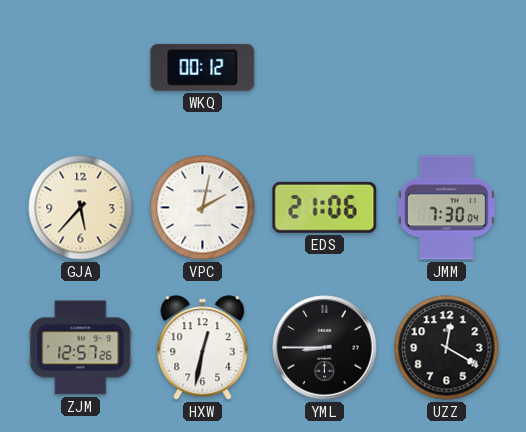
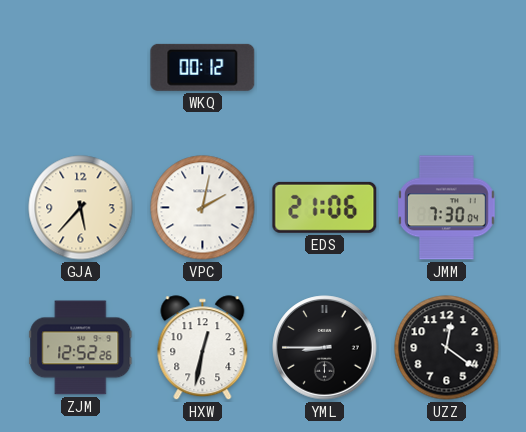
ZJM: 12:57 -> 12:52 (81, 348)
UZZ: 12:20 -> 12:21 (447, 348)
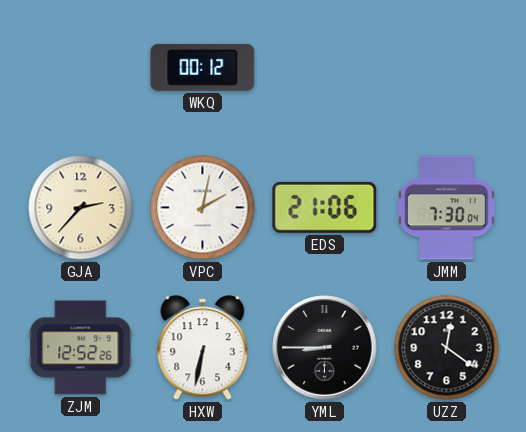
GJA: 5:37 -> 2:37 (81, 208)
HXW: 12:32 -> 6:32 (203, 348)
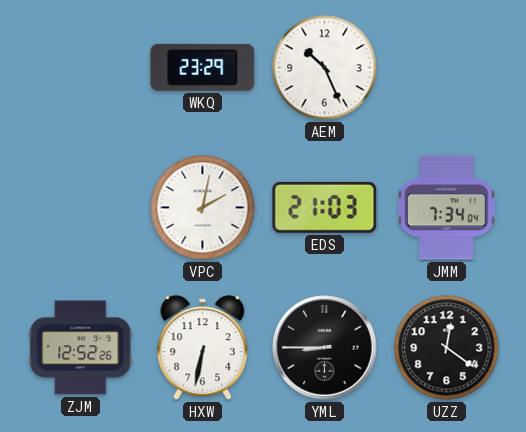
WKQ: 00:12 -> 23:29 (203, 67)
AEM: none -> 10:26 (325, 68)
GJA: 2:37 -> none (81, 208)
EDS: 21:06 -> 21:03 (325, 207)
JMM: 7:30 -> 7:34 (447, 208)
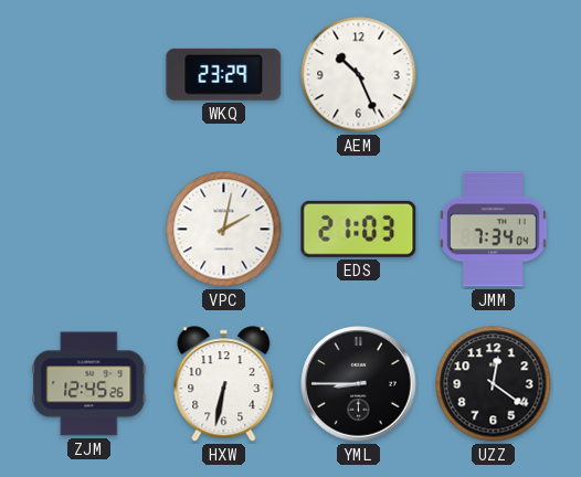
ZJM: 12:52 -> 12:45 (89, 384)
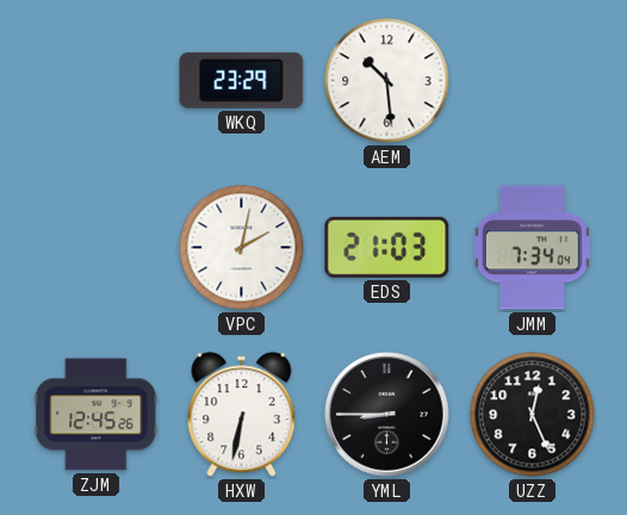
AEM: 10:26 -> 10:29 (387, 81)
UZZ: 12:21 -> 12:26 (533, 415)
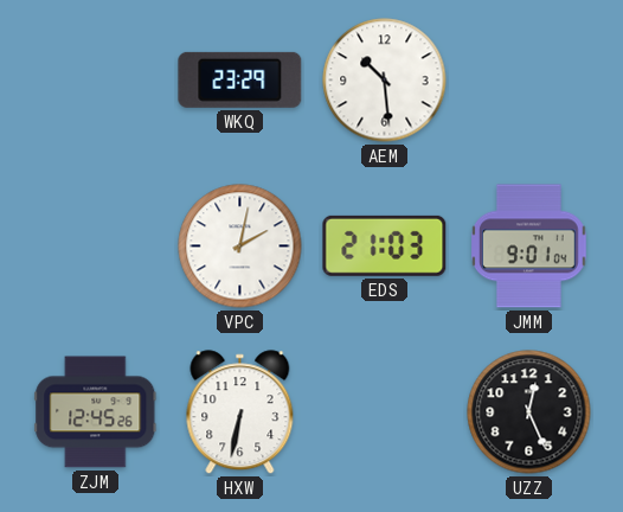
JMM: 7:34 -> 9:01 (529, 247)
YML: 8:45 -> none (387, 415)
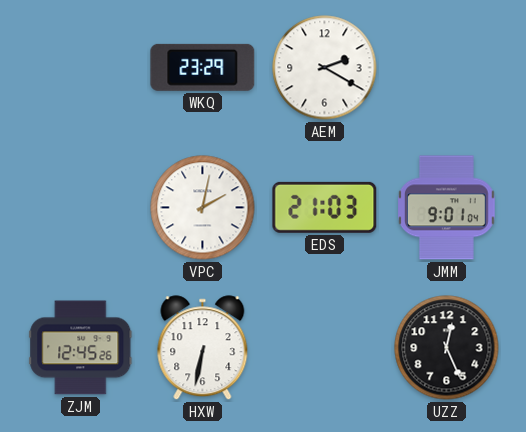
AEM: 10:29 -> 2:20 (325, 68)
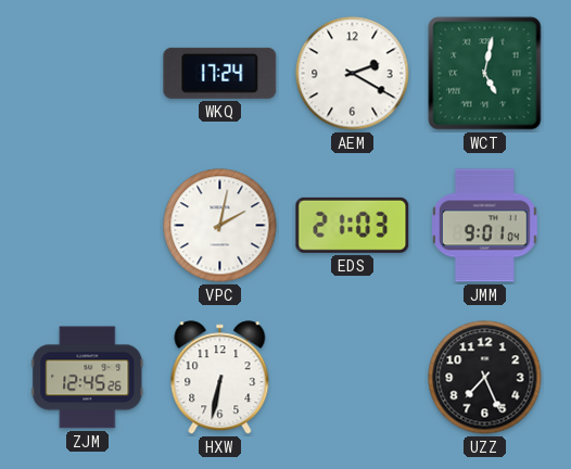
WKQ: 23:29 -> 17:24 (220, 73)
WCT: none -> 5:02 (485, 74)
UZZ: 12:26 -> 7:26 (485, 378)
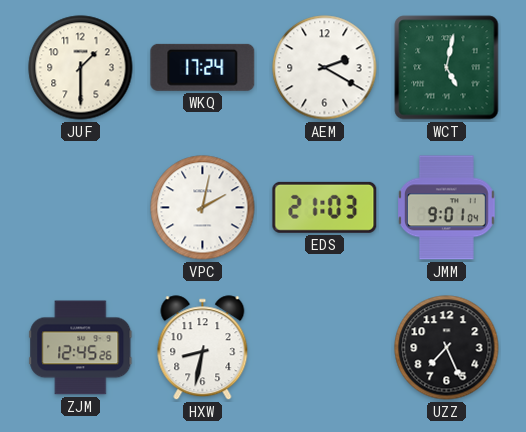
JUF: none -> 1:30 (81, 68)
HXW: 6:32 -> 8:32 (203, 348)
